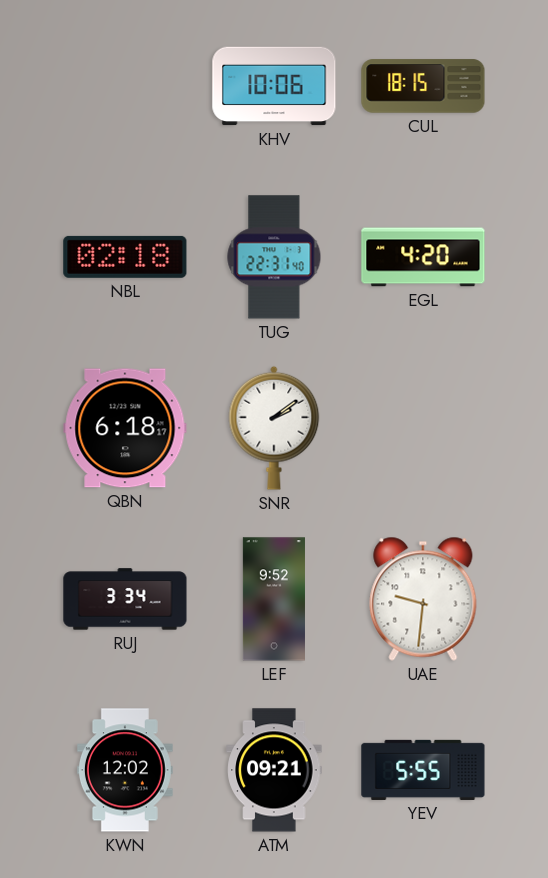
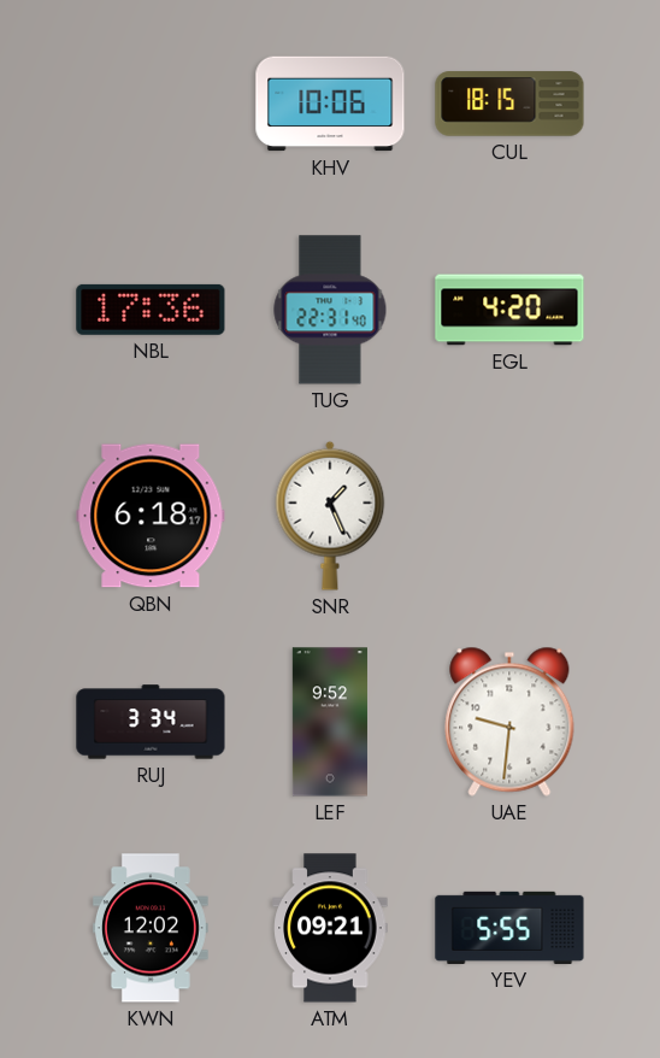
NBL: 02:18 -> 17:36 (151, 310)
SNR: 2:09 -> 1:26 (330, 516)
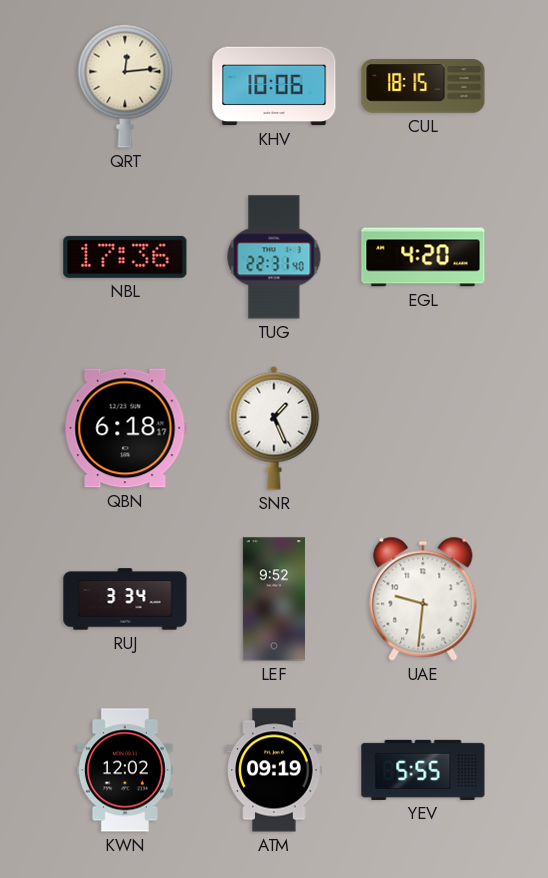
QRT: none -> 12:14 (125, 86)
ATM: 09:21 -> 09:19 (274, 770)
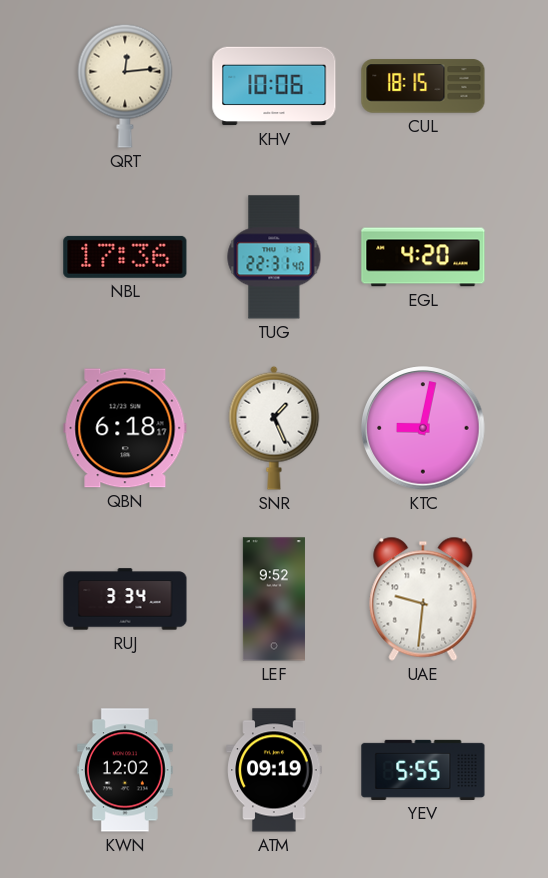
KTC: none -> 9:02 (423, 428)
